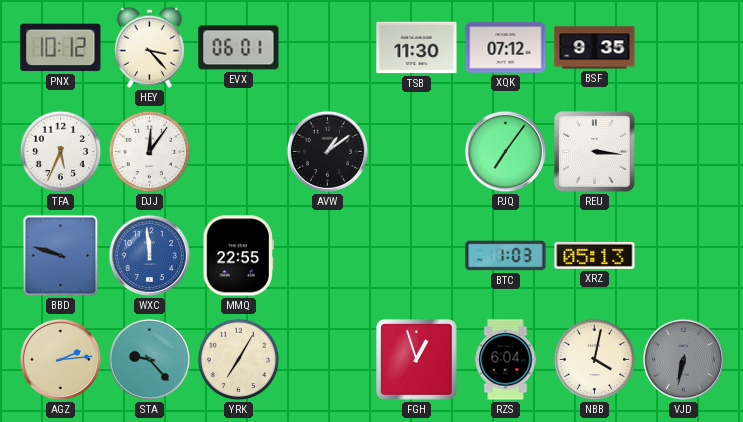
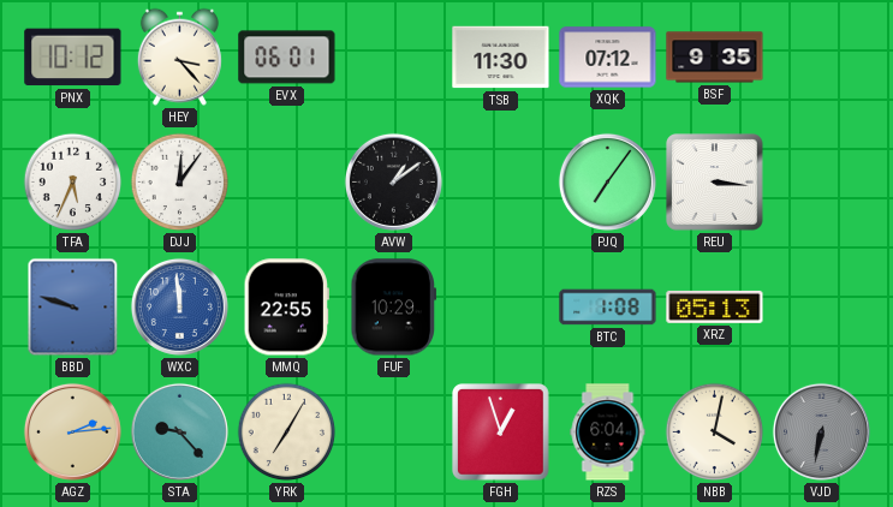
FUF: none -> 10:29 (394, 308)
BTC: 1:03 -> 1:08 (608, 308)
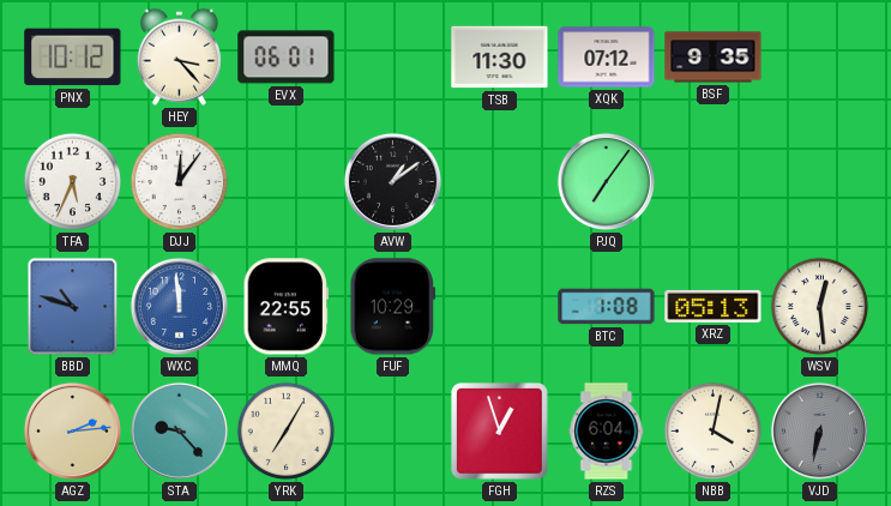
REU: 3:16 -> none (715, 183)
BBD: 9:48 -> 10:48 (73, 307)
WSV: none -> 12:29 (820, 307)
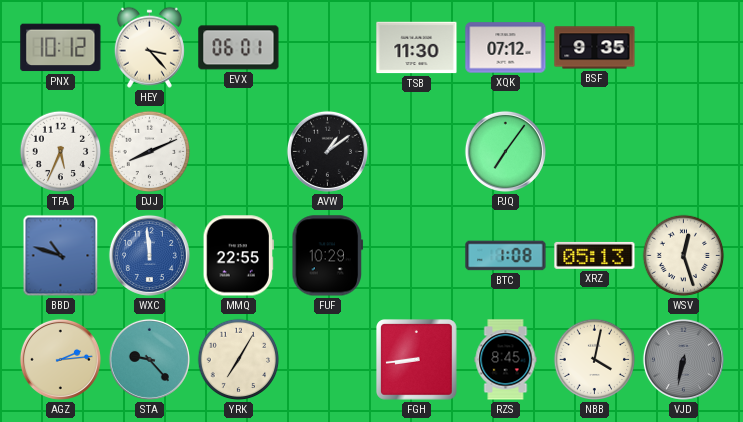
DJJ: 12:06 -> 8:11 (150, 152)
WSV: 12:29 -> 12:27 (684, 256)
FGH: 12:57 -> 8:44 (417, 360)
RZS: 6:04 -> 8:45 (506, 360)
